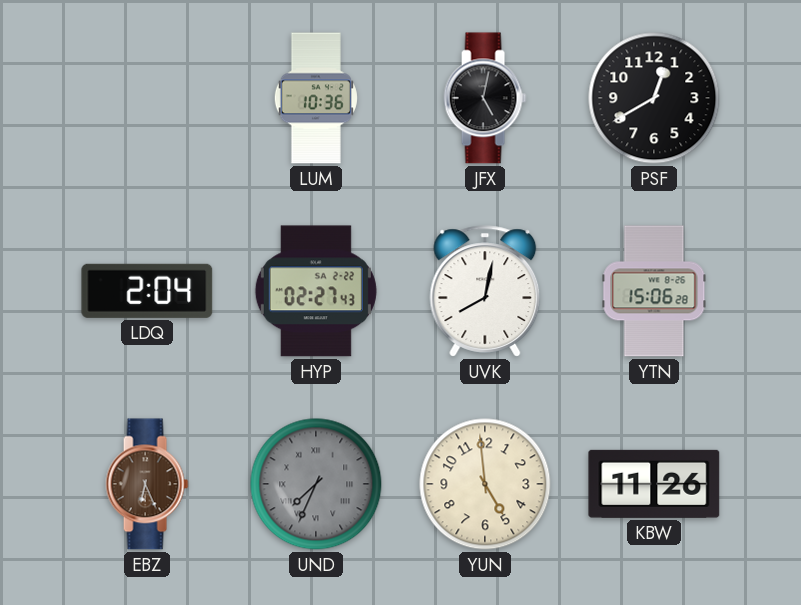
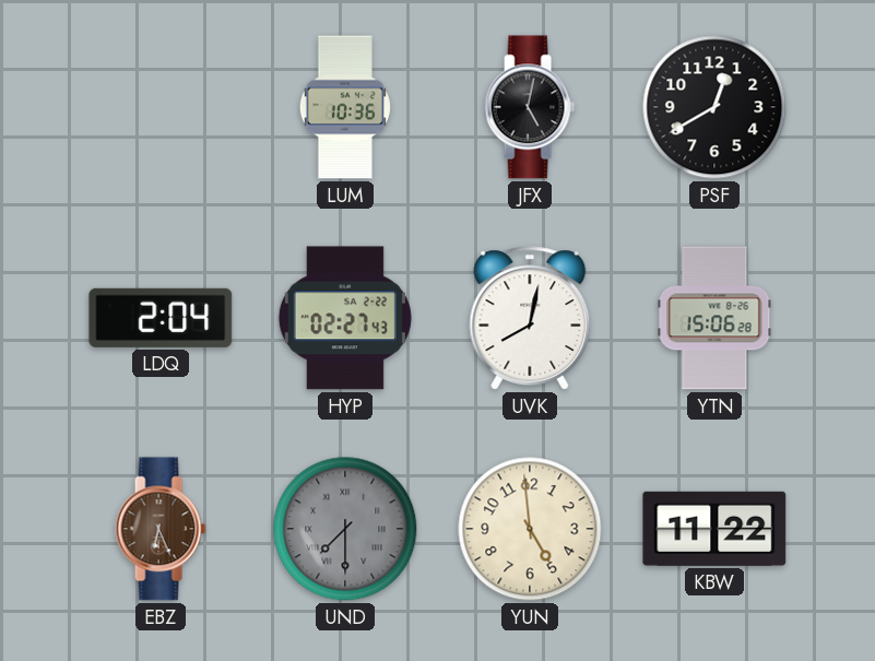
UND: 7:34 -> 7:30 (345, 529)
KBW: 11:26 -> 11:22 (714, 529)
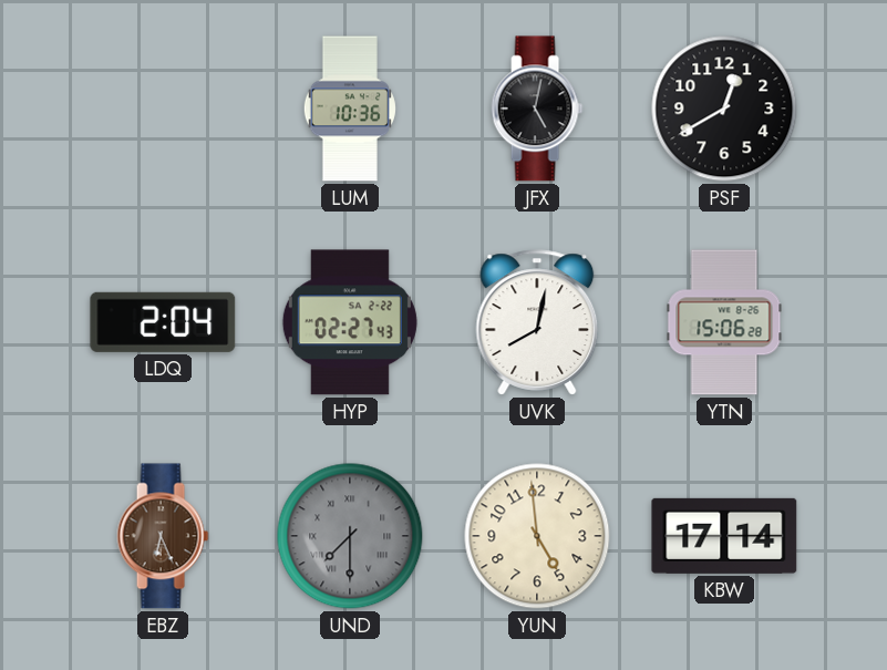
KBW: 11:22 -> 17:14 (724, 536)
